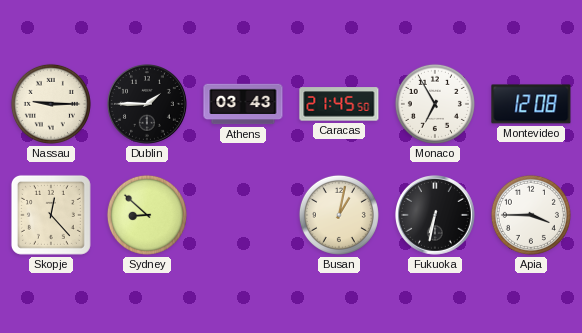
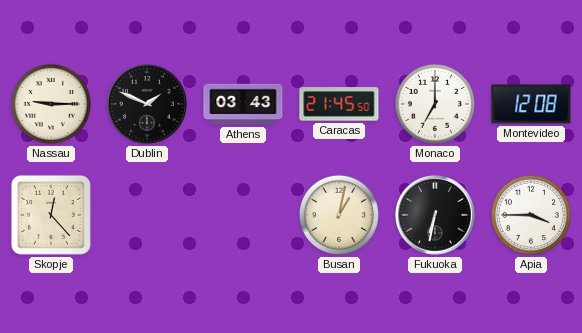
Dublin: 1:45 -> 1:49 (148, 105)
Monaco: 6:55 -> 7:00 (435, 104)
Sydney: 8:52 -> none (147, 215)
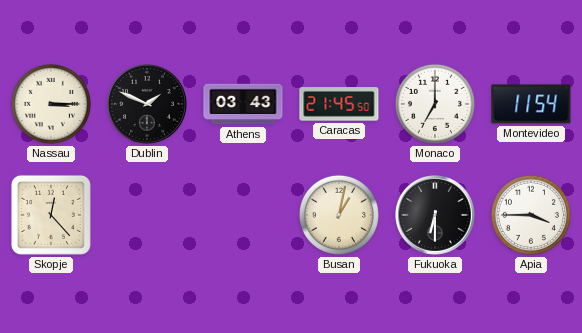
Nassau: 9:15 -> 3:15 (51, 104)
Montevideo: 12:08 -> 11:54 (531, 104)
Fukuoka: 6:32 -> 6:30 (436, 216)
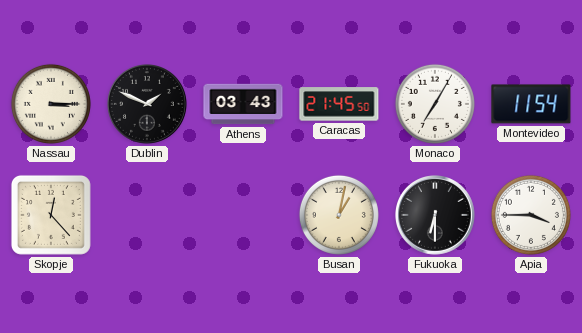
Monaco: 7:00 -> 7:05 (435, 104)
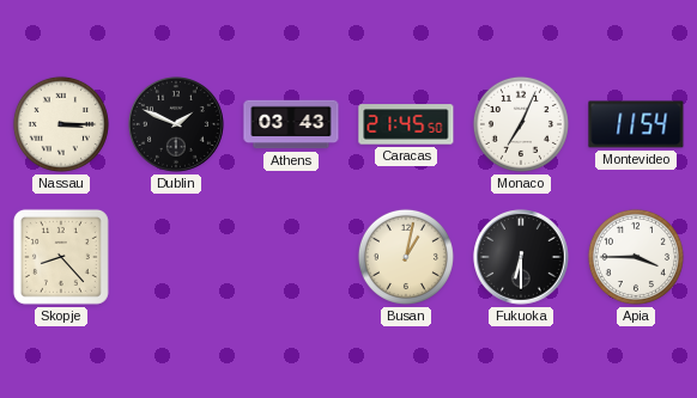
Monaco: 7:05 -> 7:04 (521, 124)
Skopje: 12:23 -> 8:23 (61, 257)
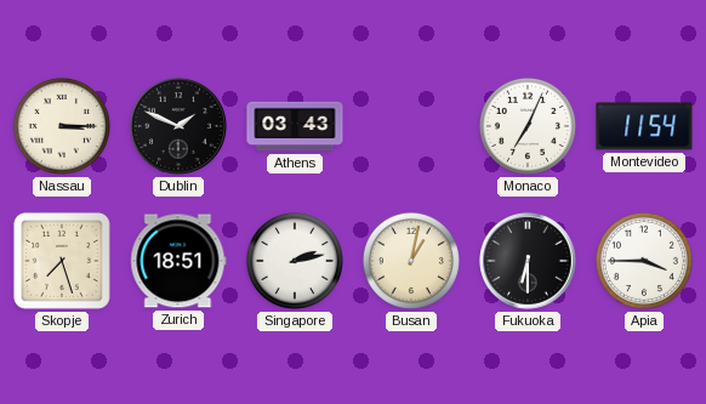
Caracas: 21:45 -> none (406, 124)
Skopje: 8:23 -> 7:27 (62, 261)
Zurich: none -> 18:51 (178, 261)
Singapore: none -> 2:13 (295, 261)
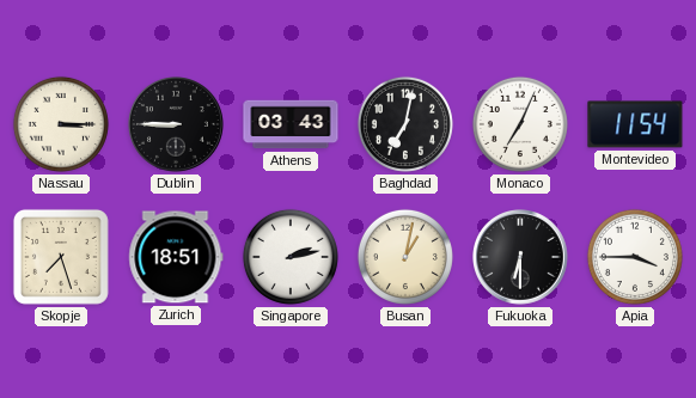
Dublin: 1:49 -> 8:45 (177, 125)
Baghdad: none -> 7:02 (405, 124)
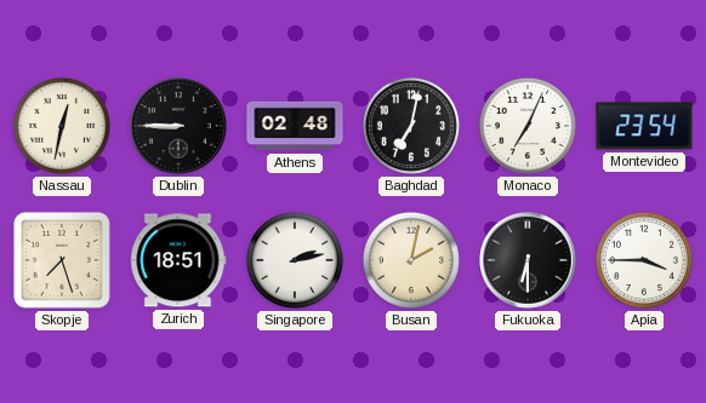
Nassau: 3:15 -> 12:32 (62, 126)
Athens: 03:43 -> 02:48 (295, 126)
Montevideo: 11:54 -> 23:54 (644, 126)
Busan: 1:02 -> 2:02 (411, 260)
